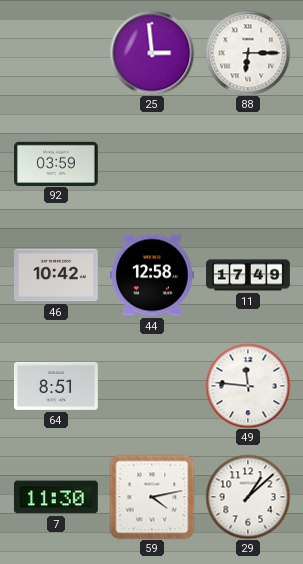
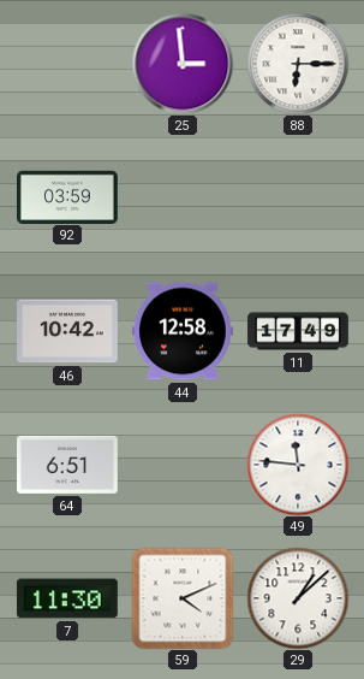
64: 8:51 -> 6:51 (68, 465)
59: 4:13 -> 4:11 (183, 598)
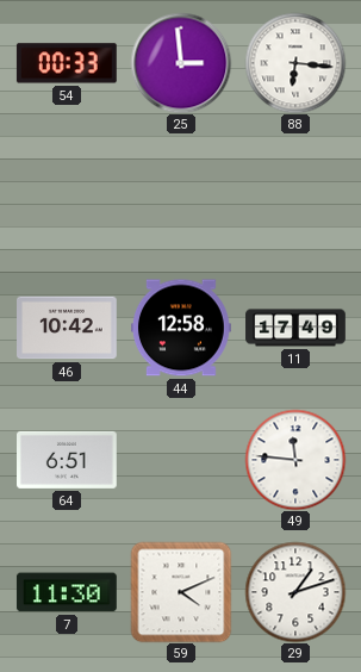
54: none -> 00:33 (67, 63)
88: 6:15 -> 6:16 (295, 63)
92: 03:59 -> none (68, 196)
29: 1:08 -> 1:12 (295, 592)
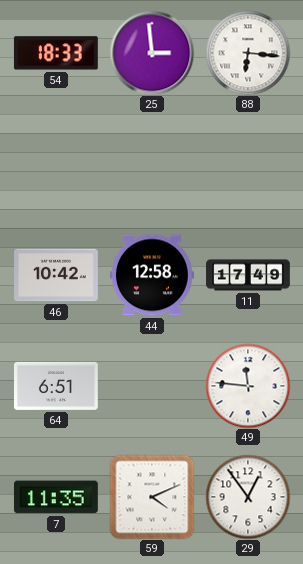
54: 00:33 -> 18:33 (56, 53)
7: 11:30 -> 11:35 (56, 497)
29: 1:12 -> 12:54 (248, 497)
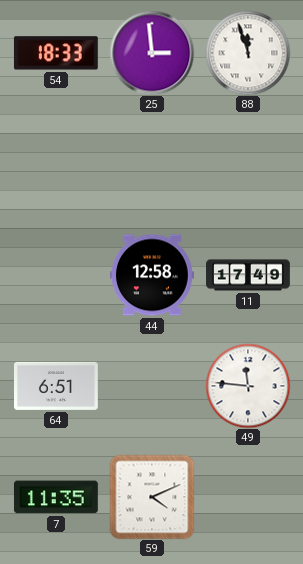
88: 6:16 -> 11:57 (248, 53)
46: 10:42 -> none (57, 275)
29: 12:54 -> none (248, 497)
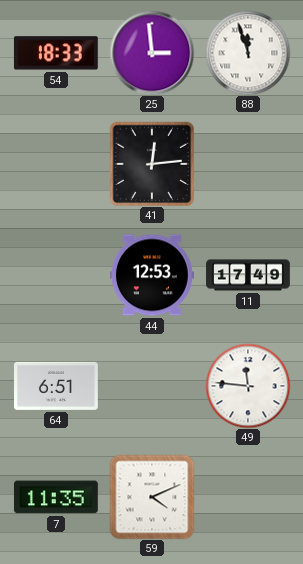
41: none -> 12:14 (152, 164)
44: 12:58 -> 12:53 (153, 275)
